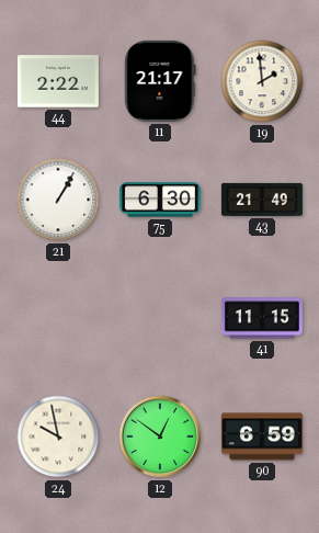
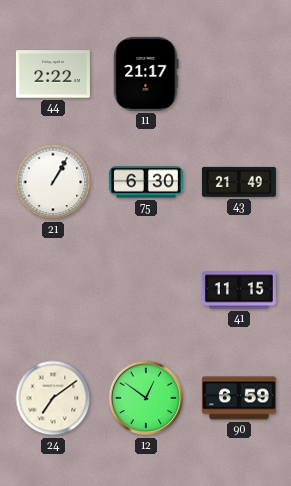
19: 1:59 -> none (262, 81)
24: 9:58 -> 7:09 (53, 398)
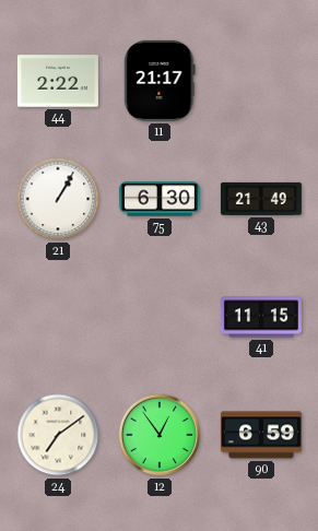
12: 12:51 -> 12:54 (160, 435)
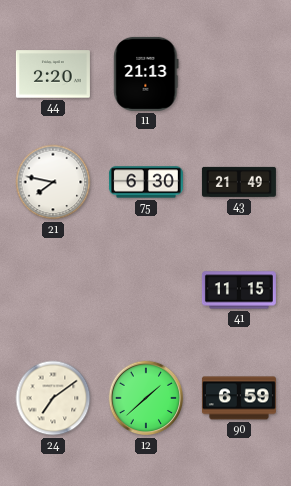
44: 2:22 -> 2:20 (53, 74)
11: 21:17 -> 21:13 (146, 74)
21: 1:05 -> 7:47 (53, 182)
12: 12:54 -> 1:38 (146, 398)
